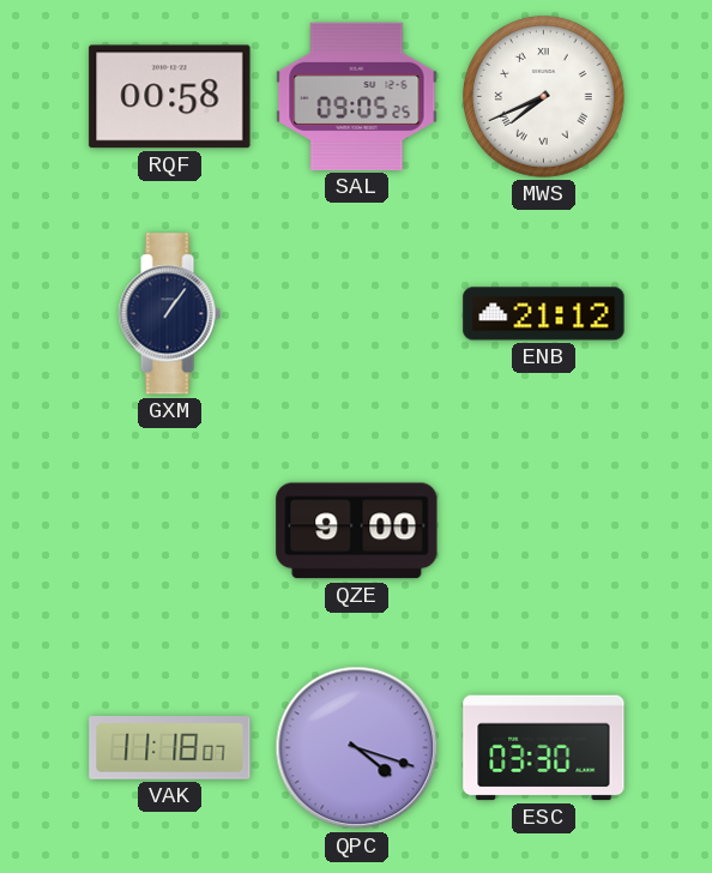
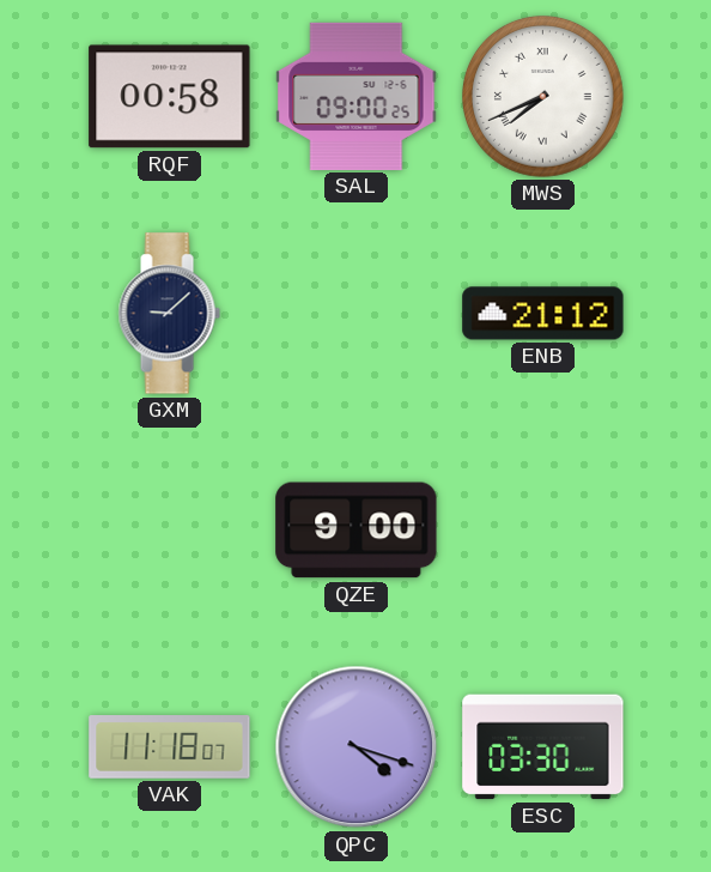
SAL: 09:05 -> 09:00 (357, 96)
GXM: 1:06 -> 9:08 (169, 314)
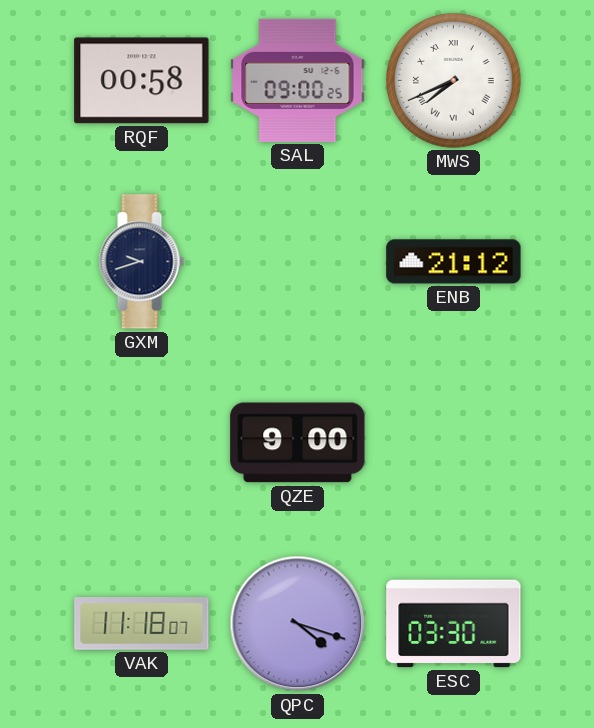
GXM: 9:08 -> 9:42 (141, 262)
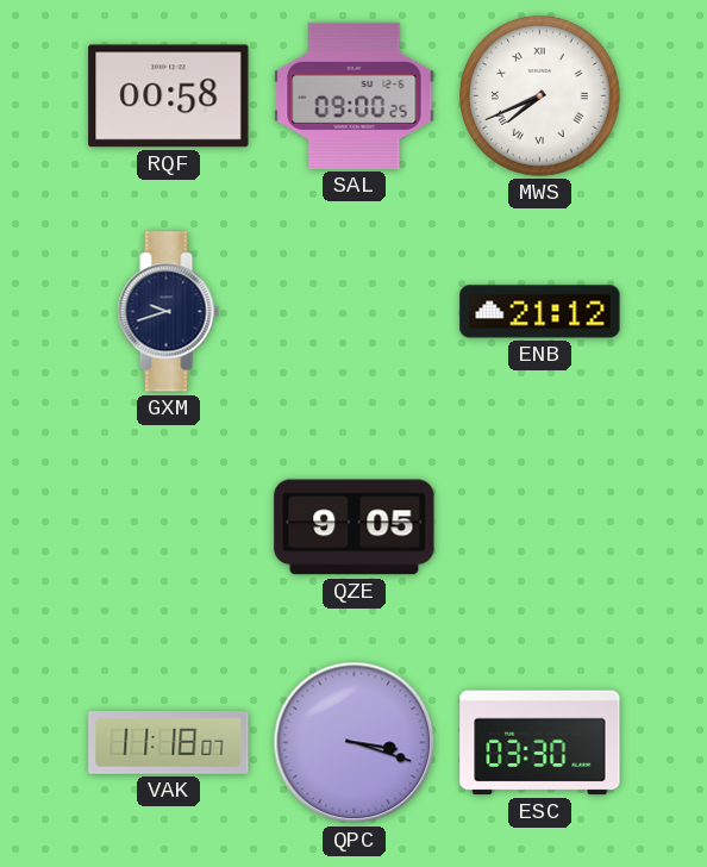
QZE: 9:00 -> 9:05 (355, 528)
QPC: 4:18 -> 3:18 (355, 743)
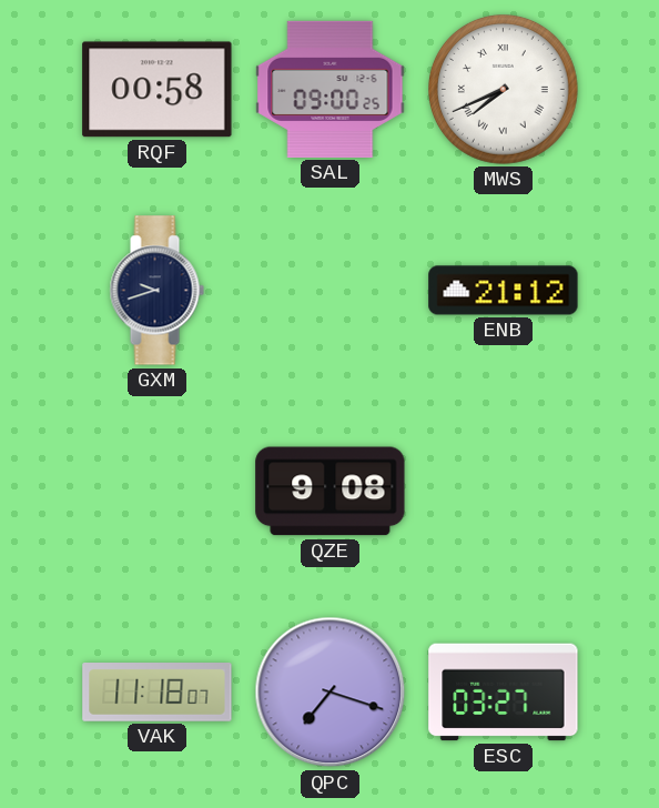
QZE: 9:05 -> 9:08 (331, 492)
QPC: 3:18 -> 7:18 (331, 693)
ESC: 03:30 -> 03:27 (504, 693)
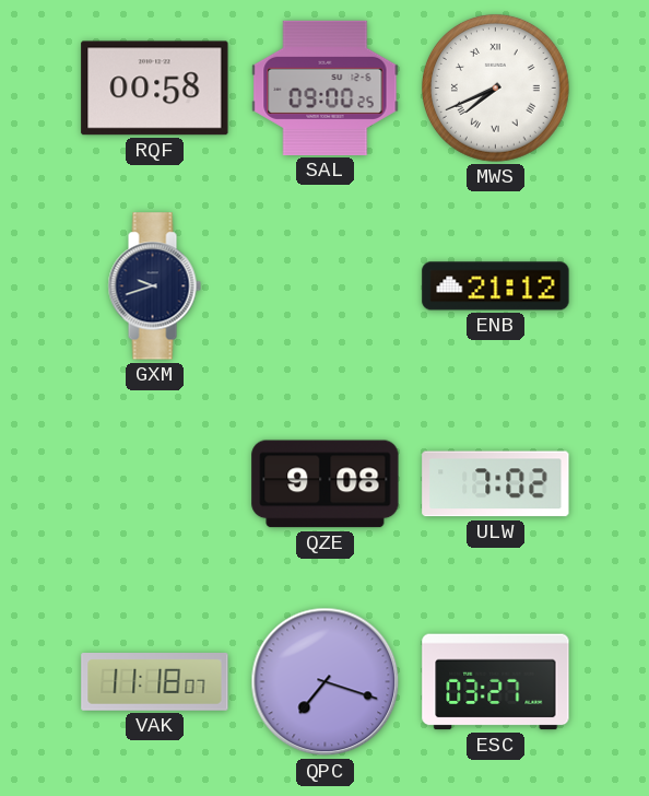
ULW: none -> 7:02 (496, 484)
